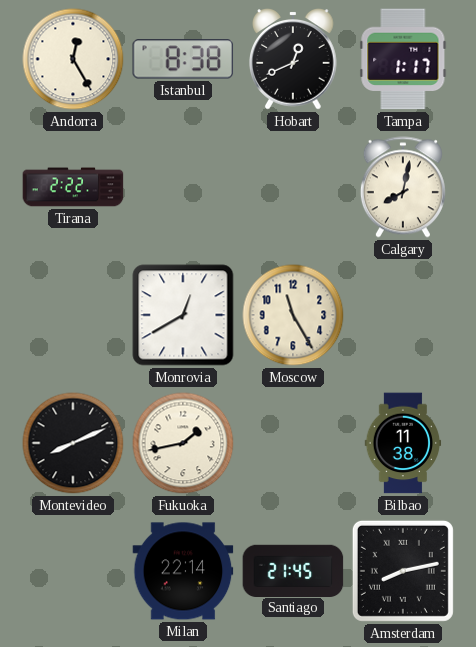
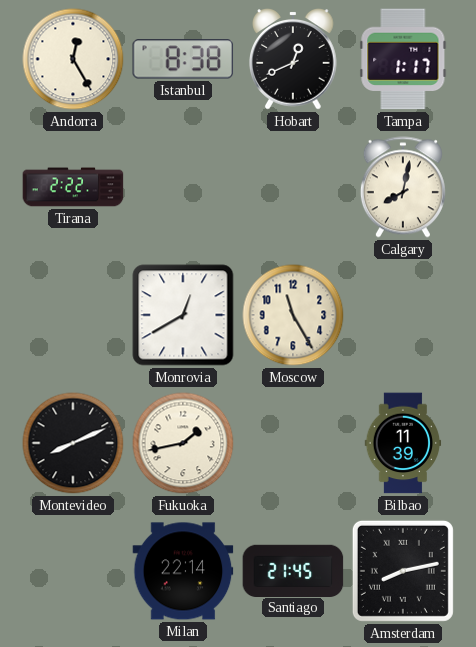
Bilbao: 11:38 -> 11:39 (403, 443)
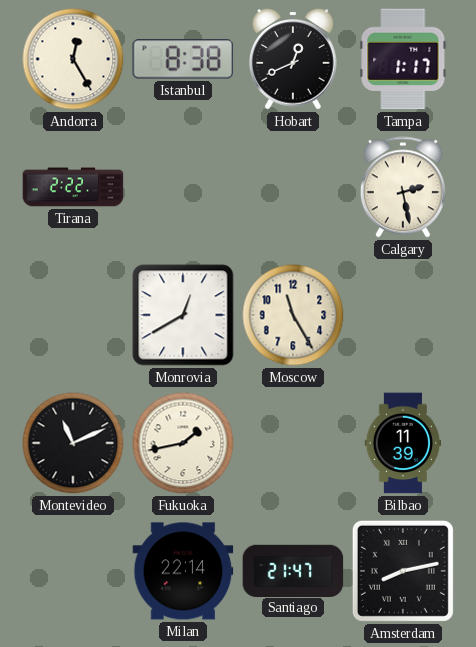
Calgary: 8:02 -> 2:28 (403, 187)
Montevideo: 8:11 -> 11:11 (73, 443)
Santiago: 21:45 -> 21:47 (293, 570)
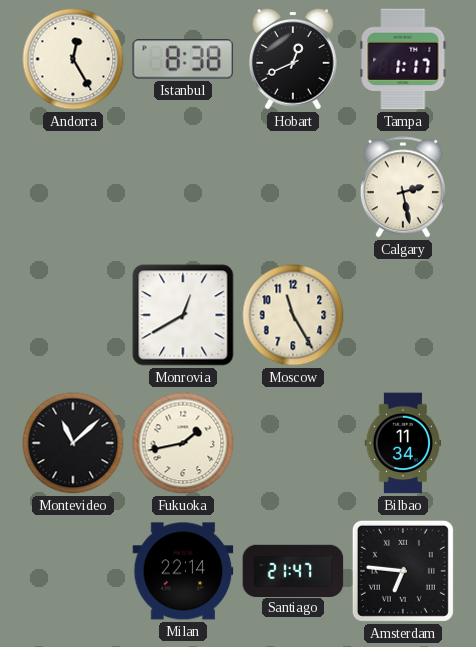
Tirana: 2:22 -> none (73, 187)
Montevideo: 11:11 -> 11:08 (73, 443)
Bilbao: 11:39 -> 11:34 (403, 443)
Amsterdam: 8:13 -> 6:46 (403, 571)
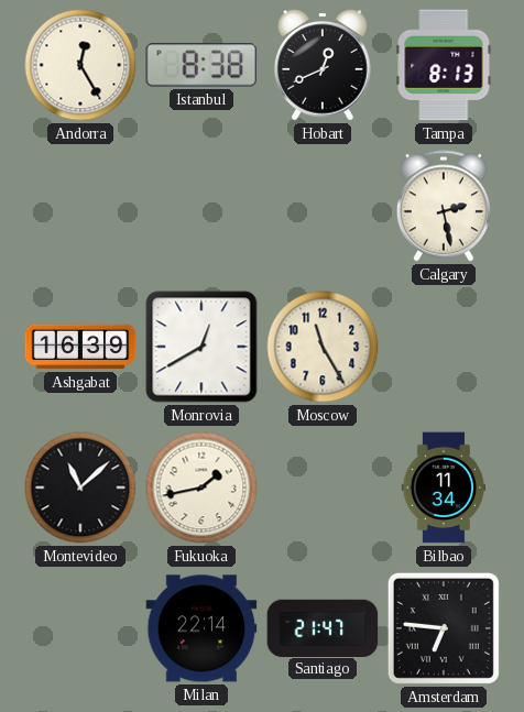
Tampa: 1:17 -> 8:13 (444, 65)
Ashgabat: none -> 16:39 (80, 347)
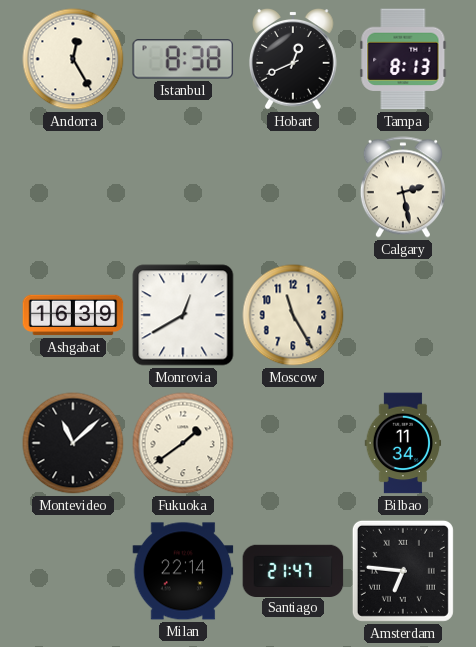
Fukuoka: 1:43 -> 1:39 (183, 443)
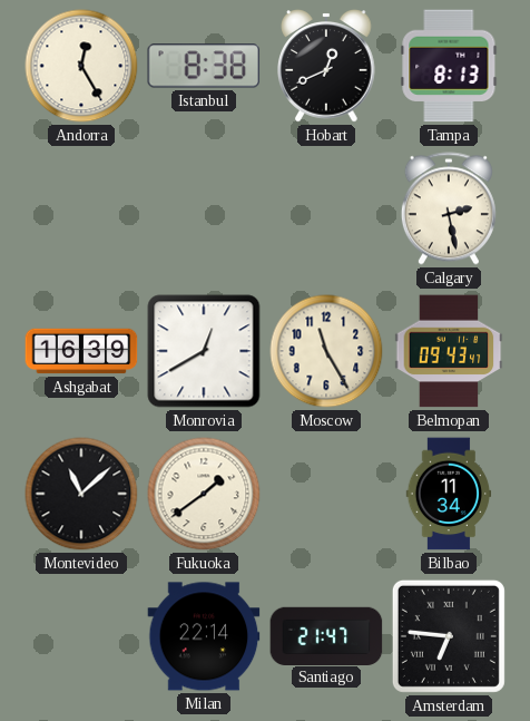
Belmopan: none -> 09:43 (449, 351)
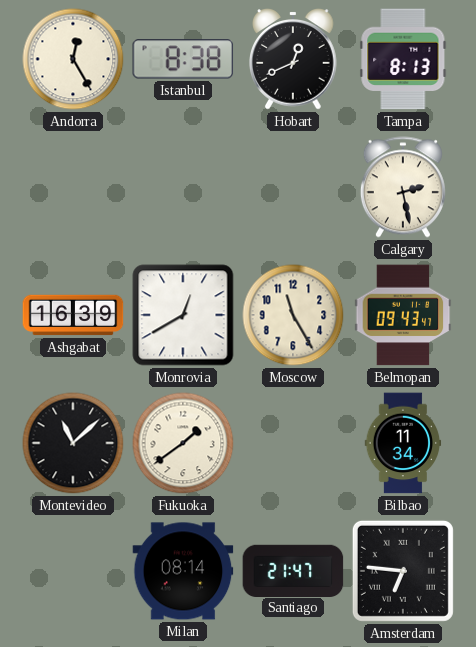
Milan: 22:14 -> 08:14 (183, 571)
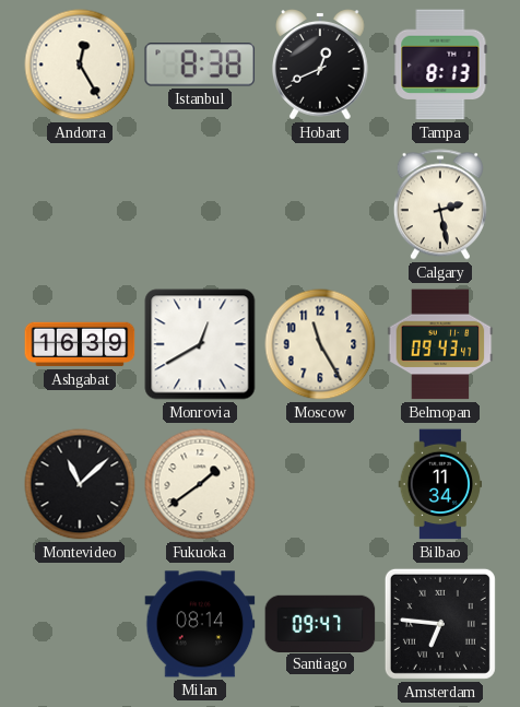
Santiago: 21:47 -> 09:47 (320, 623)
